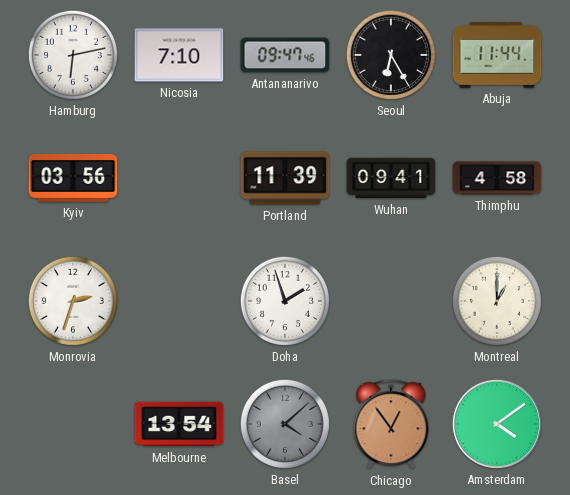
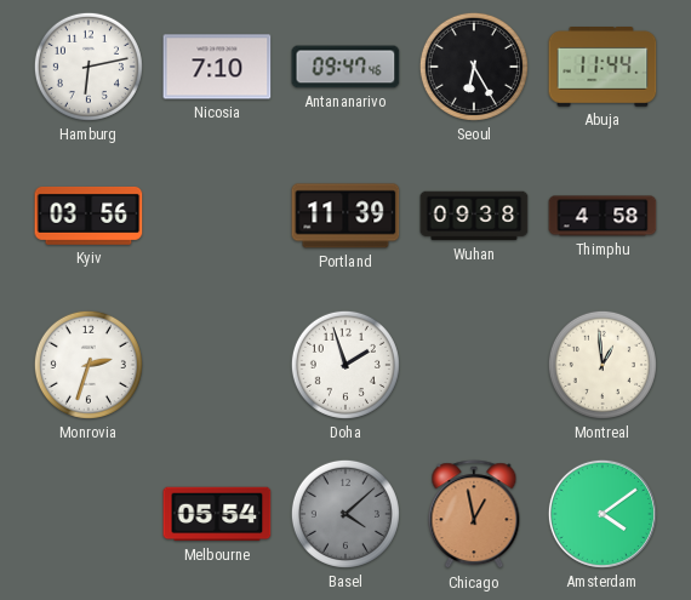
Wuhan: 09:41 -> 09:38 (474, 216)
Montreal: 1:00 -> 12:59 (603, 365)
Melbourne: 13:54 -> 05:54 (217, 514)
Chicago: 12:54 -> 12:58 (474, 515)
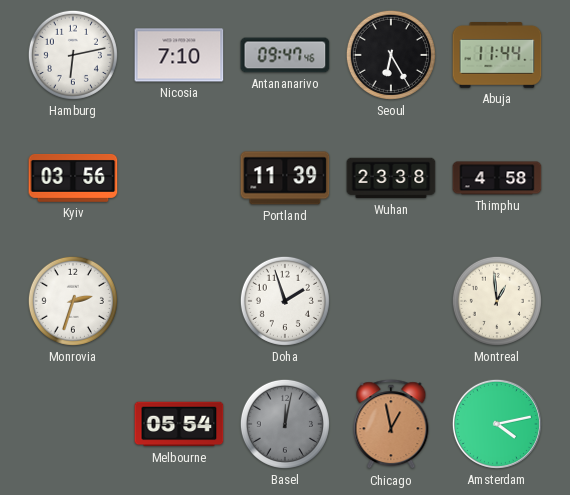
Wuhan: 09:38 -> 23:38 (391, 178)
Basel: 4:08 -> 12:02 (285, 424)
Amsterdam: 4:09 -> 4:13 (497, 424)
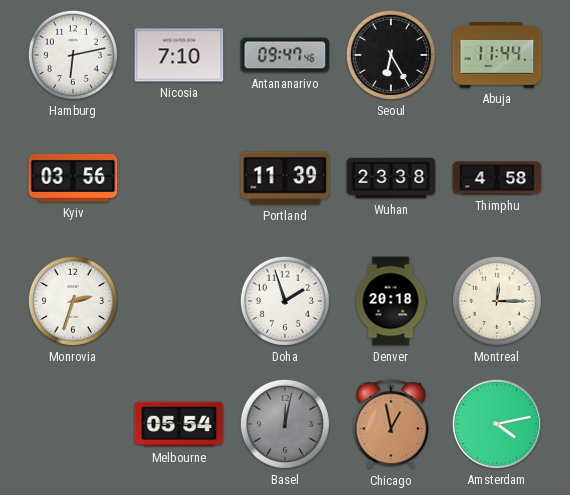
Denver: none -> 20:18 (391, 301)
Montreal: 12:59 -> 12:15 (497, 301)
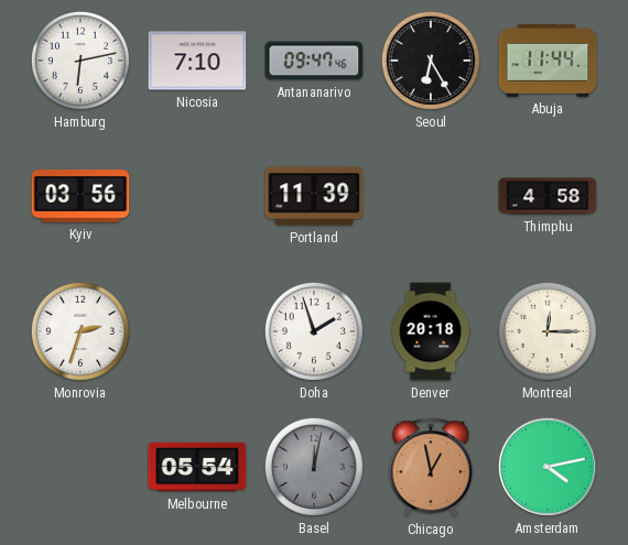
Wuhan: 23:38 -> none (391, 178)
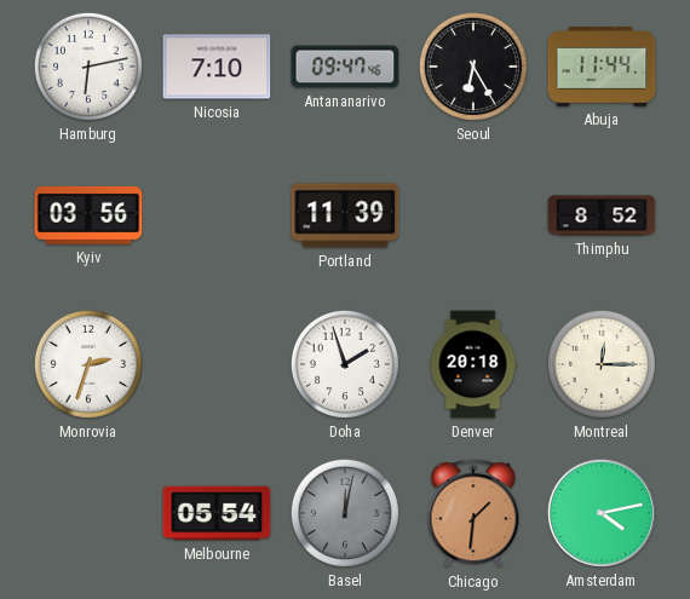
Thimphu: 4:58 -> 8:52 (602, 215)
Chicago: 12:58 -> 1:31 (473, 514)
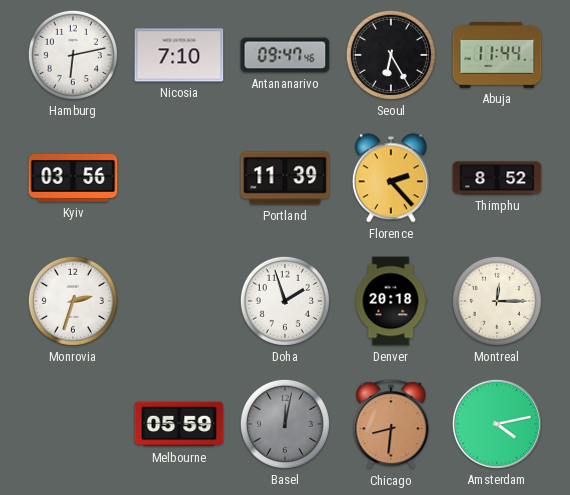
Florence: none -> 2:23 (391, 178)
Melbourne: 05:54 -> 05:59 (179, 424)
Chicago: 1:31 -> 8:31 (391, 425)
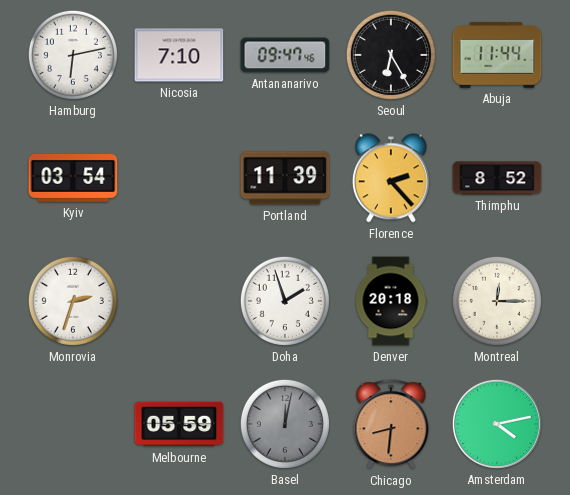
Kyiv: 03:56 -> 03:54 (73, 178)
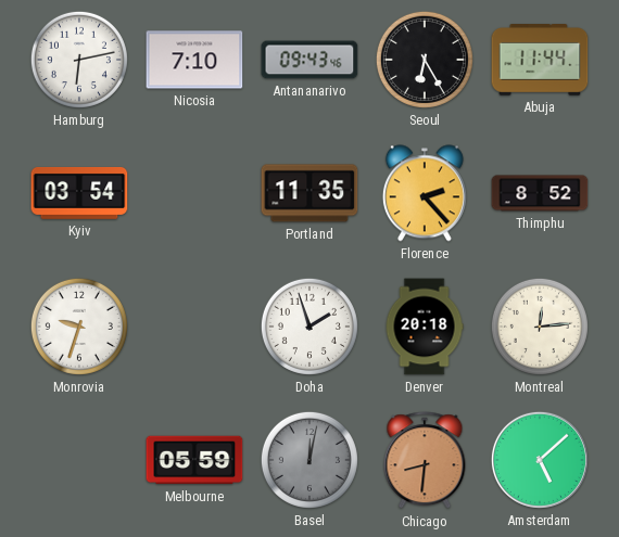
Antananarivo: 09:47 -> 09:43 (309, 60)
Portland: 11:39 -> 11:35 (309, 193)
Monrovia: 2:33 -> 9:33 (79, 327)
Montreal: 12:15 -> 12:14 (540, 327)
Amsterdam: 4:13 -> 5:08 (540, 460)
